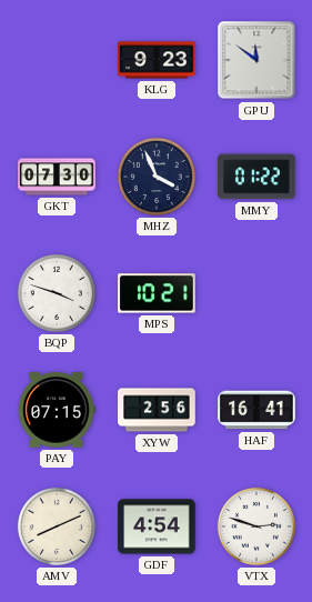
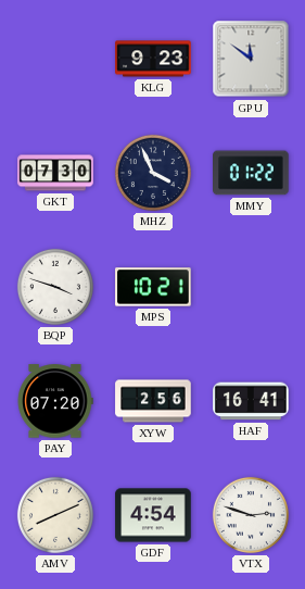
PAY: 07:15 -> 07:20 (55, 401)
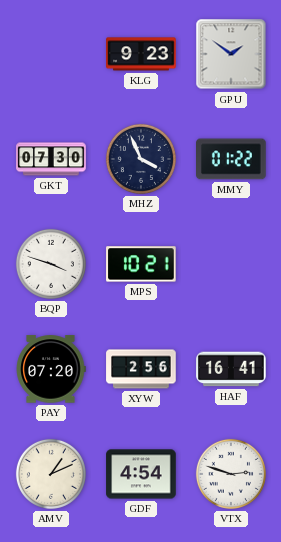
GPU: 11:51 -> 1:51 (231, 54)
AMV: 8:11 -> 1:11 (51, 474)
